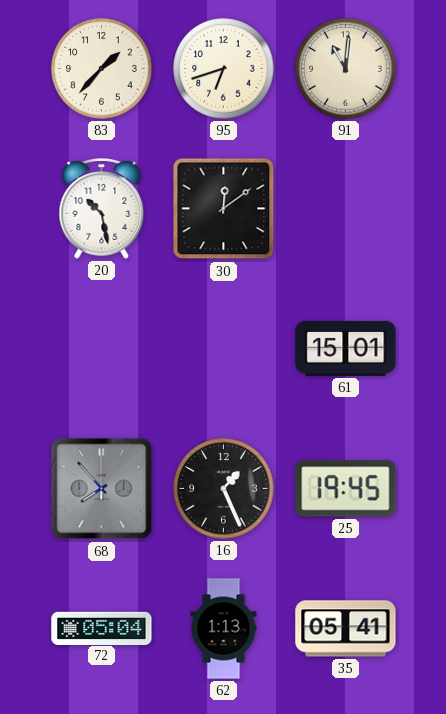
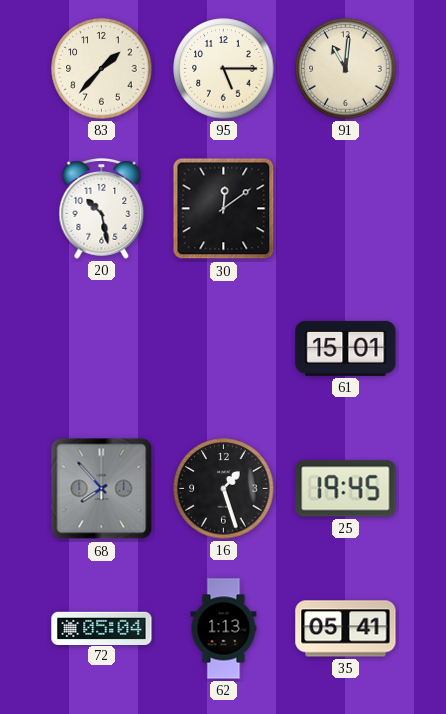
95: 6:42 -> 5:15 (224, 69)
16: 1:26 -> 1:27 (224, 489)
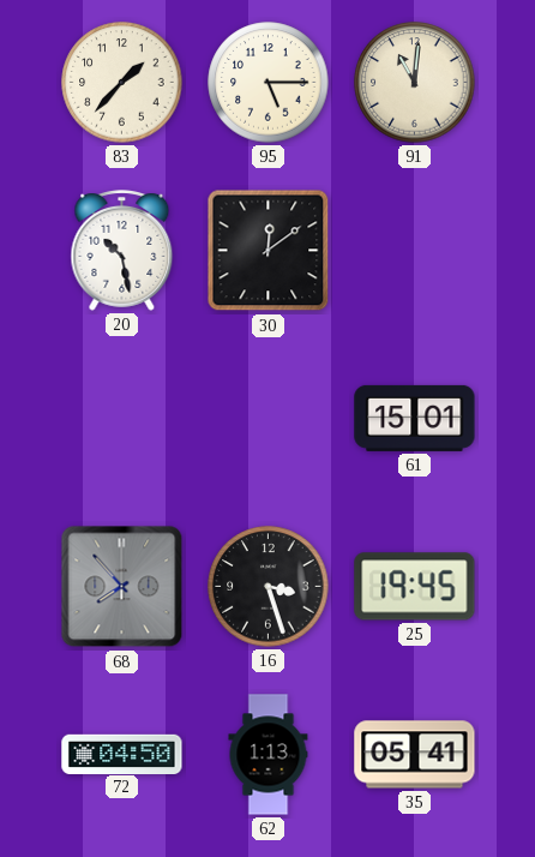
16: 1:27 -> 3:27 (269, 587)
72: 05:04 -> 04:50 (122, 754)
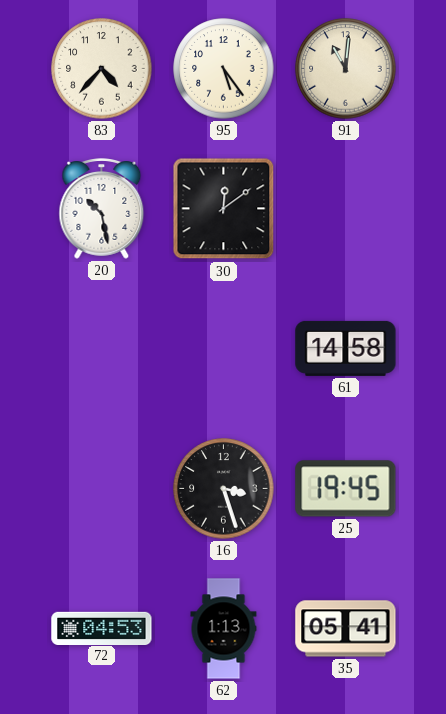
83: 1:37 -> 4:37 (102, 69)
95: 5:15 -> 5:24 (224, 69)
61: 15:01 -> 14:58 (346, 348)
68: 7:53 -> none (122, 587)
72: 04:50 -> 04:53 (102, 628)
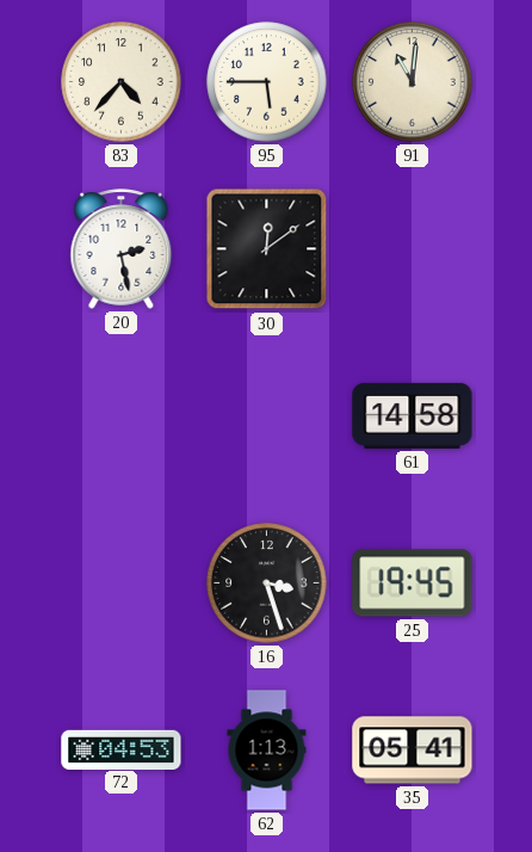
95: 5:24 -> 5:45 (267, 82)
20: 10:28 -> 2:28 (122, 249)
